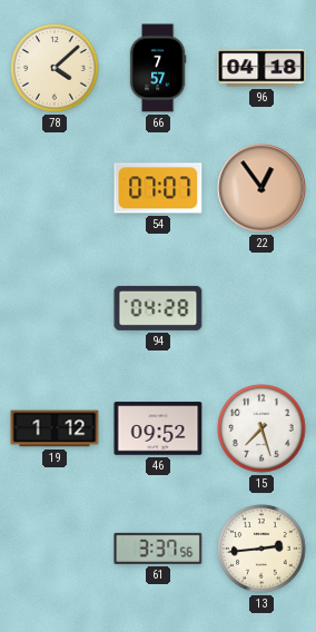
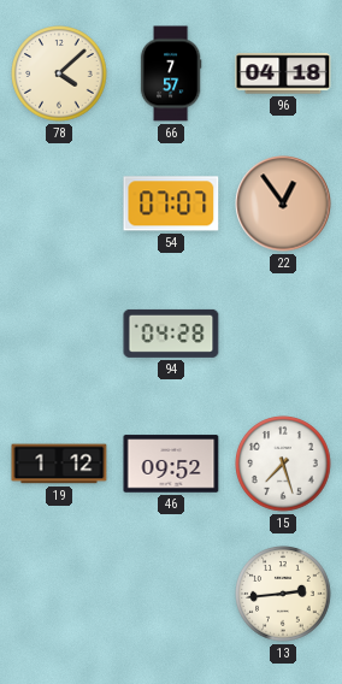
61: 3:37 -> none (158, 549)
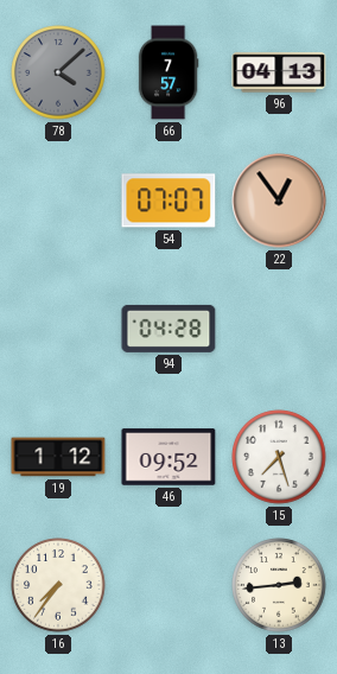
78 dial: cream -> grey (58, 72)
96: 04:18 -> 04:13 (279, 72)
16: none -> 7:36 (58, 585)
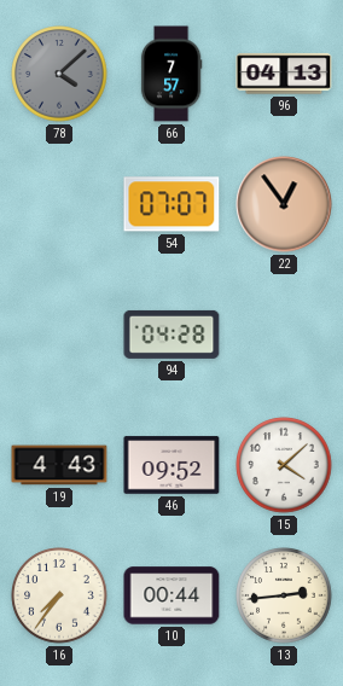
19: 1:12 -> 4:43 (59, 465)
15: 7:27 -> 4:08 (284, 465)
10: none -> 00:44 (171, 595)
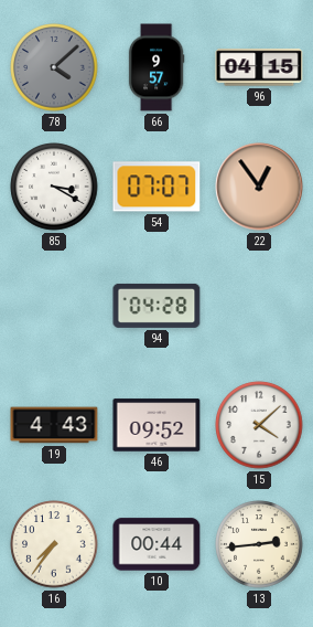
66: 7:57 -> 9:57 (156, 67)
96: 04:13 -> 04:15 (259, 67)
85: none -> 3:20 (54, 187)
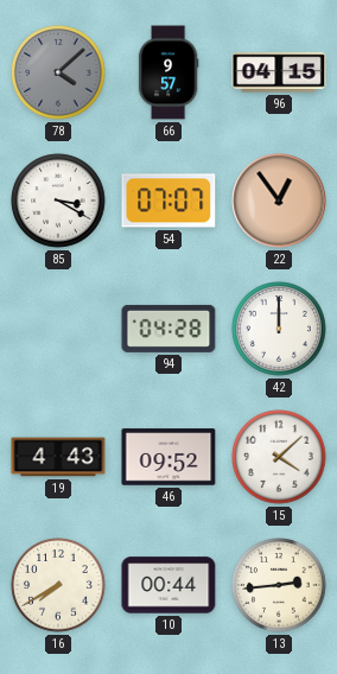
42: none -> 12:00 (279, 329)
16: 7:36 -> 7:40 (58, 585)
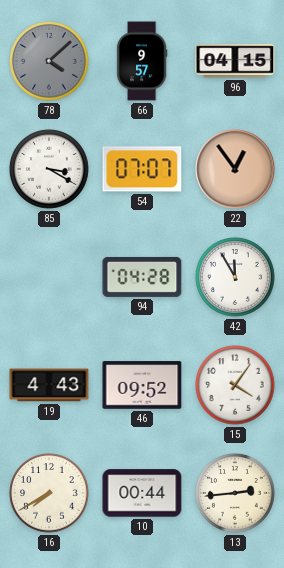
42: 12:00 -> 11:55 (235, 277)
15: 4:08 -> 4:06 (235, 385)
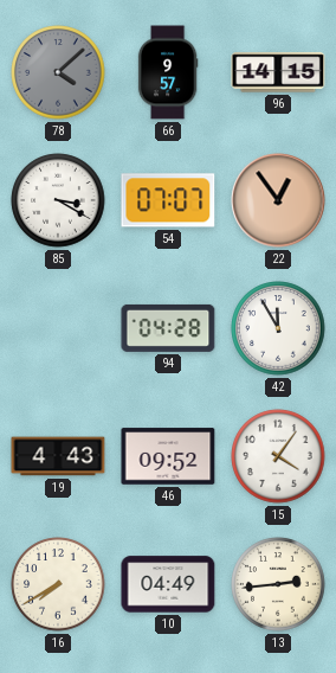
96: 04:15 -> 14:15 (278, 72)
10: 00:44 -> 04:49 (168, 584)
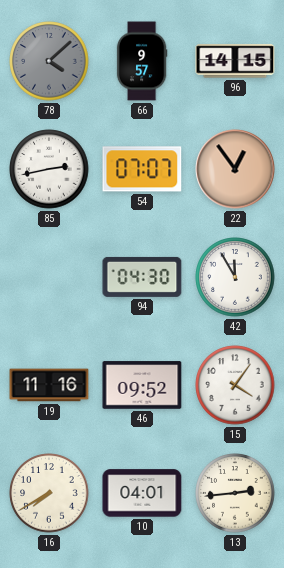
85: 3:20 -> 2:43 (49, 169)
94: 04:28 -> 04:30 (142, 277)
19: 4:43 -> 11:16 (49, 385)
10: 04:49 -> 04:01 (142, 493)
